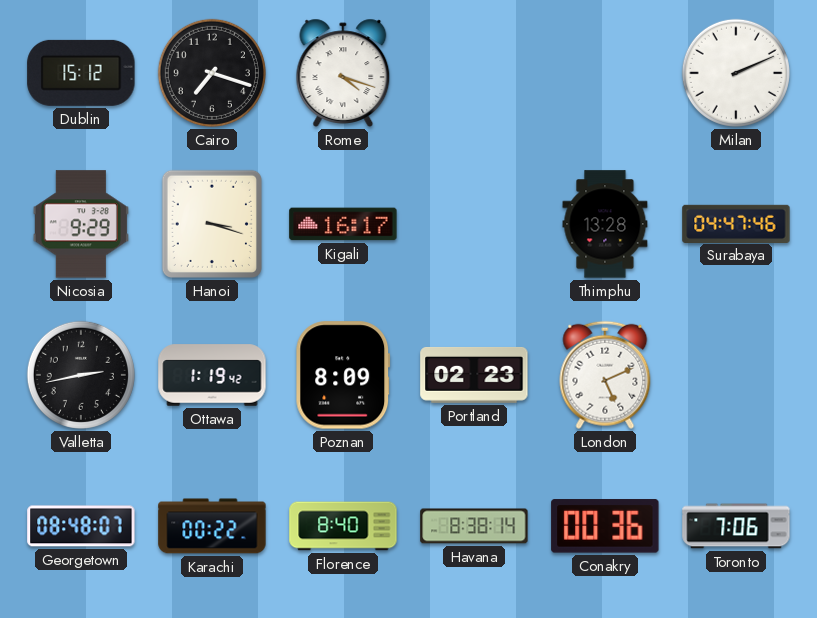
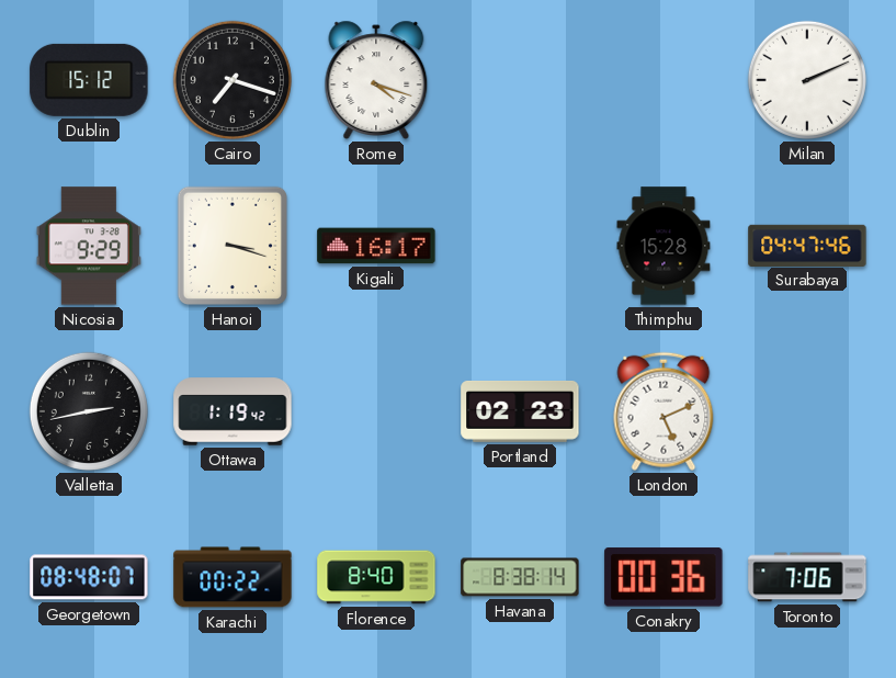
Thimphu: 13:28 -> 15:28 (664, 246)
Poznan: 8:09 -> none (343, 375)
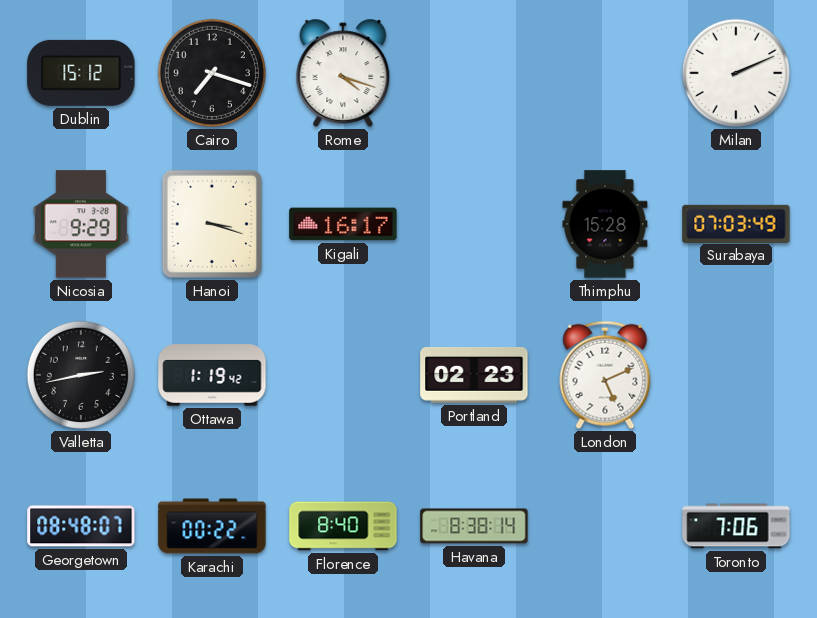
Surabaya: 04:47 -> 07:03 (736, 223)
Conakry: 00:36 -> none (664, 577)
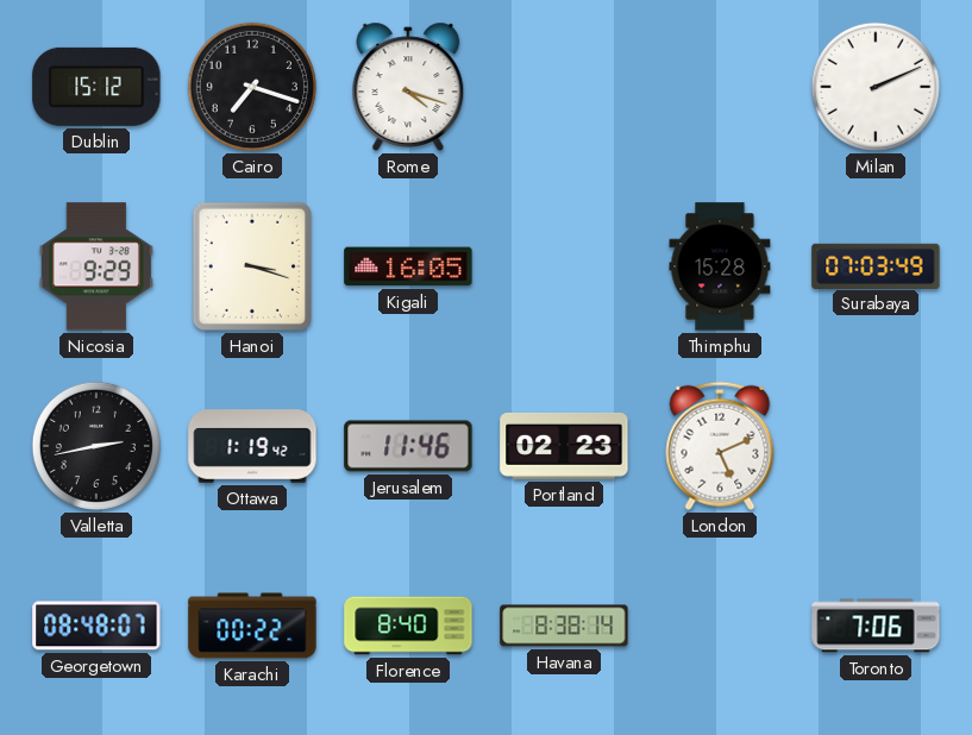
Kigali: 16:17 -> 16:05 (408, 266)
Jerusalem: none -> 11:46 (408, 446)
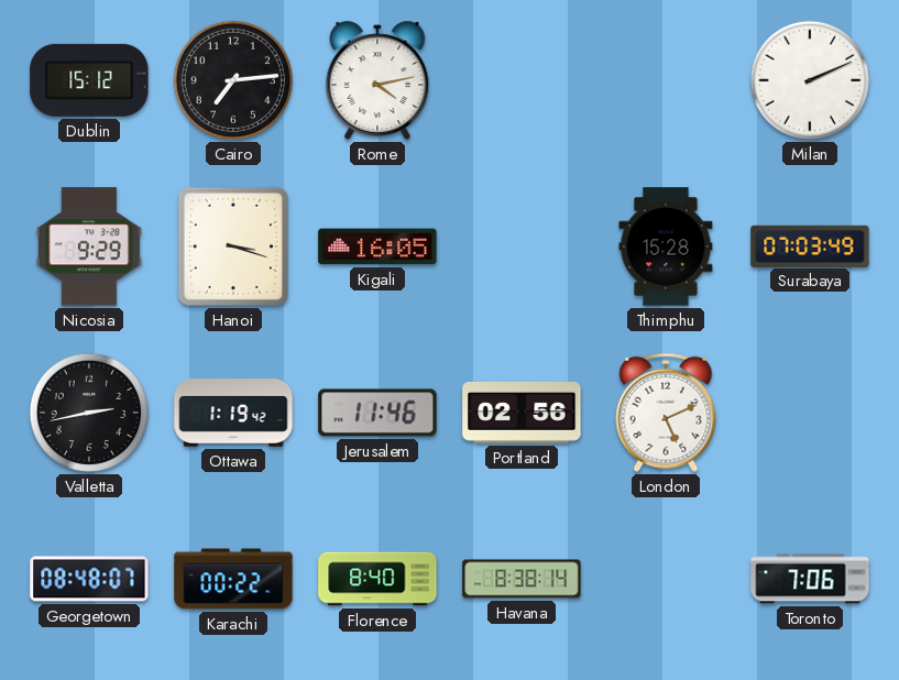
Cairo: 7:18 -> 7:14 (233, 80)
Rome: 4:18 -> 4:13 (377, 80)
Portland: 02:23 -> 02:56 (522, 413)
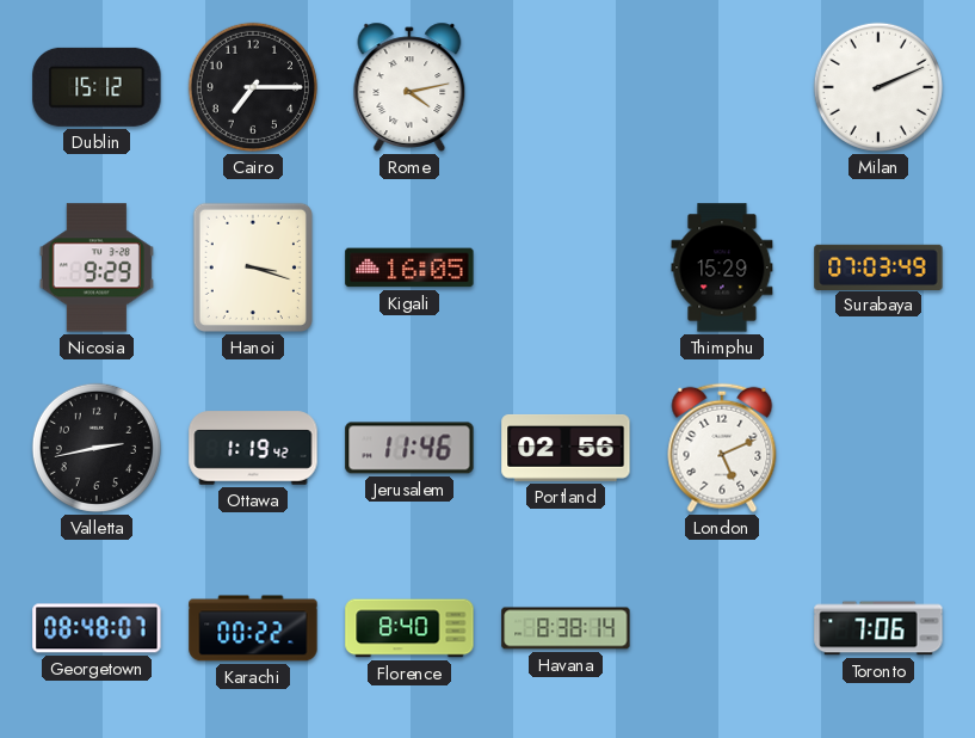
Cairo: 7:14 -> 7:15 (253, 87)
Thimphu: 15:28 -> 15:29 (722, 267)
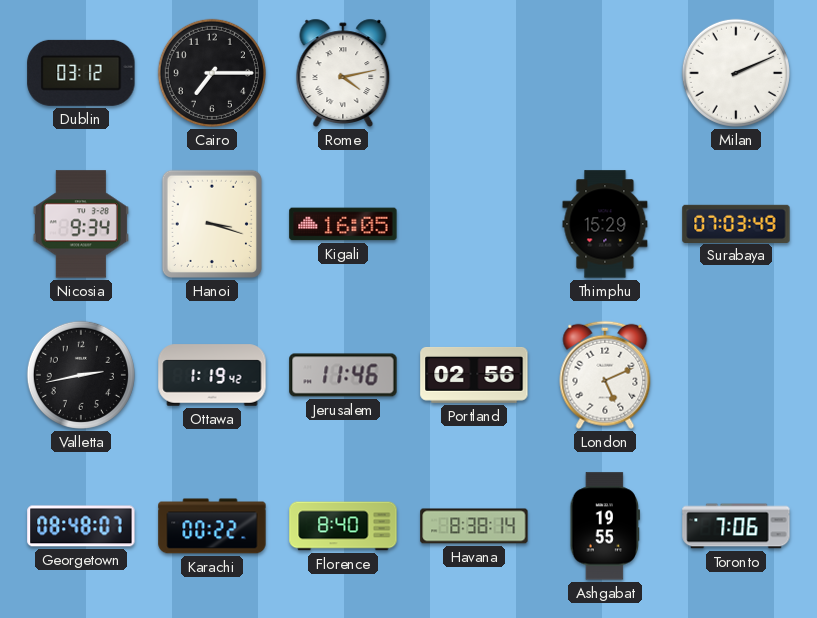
Dublin: 15:12 -> 03:12 (81, 73)
Nicosia: 9:29 -> 9:34 (81, 224)
Ashgabat: none -> 19:55 (605, 526)
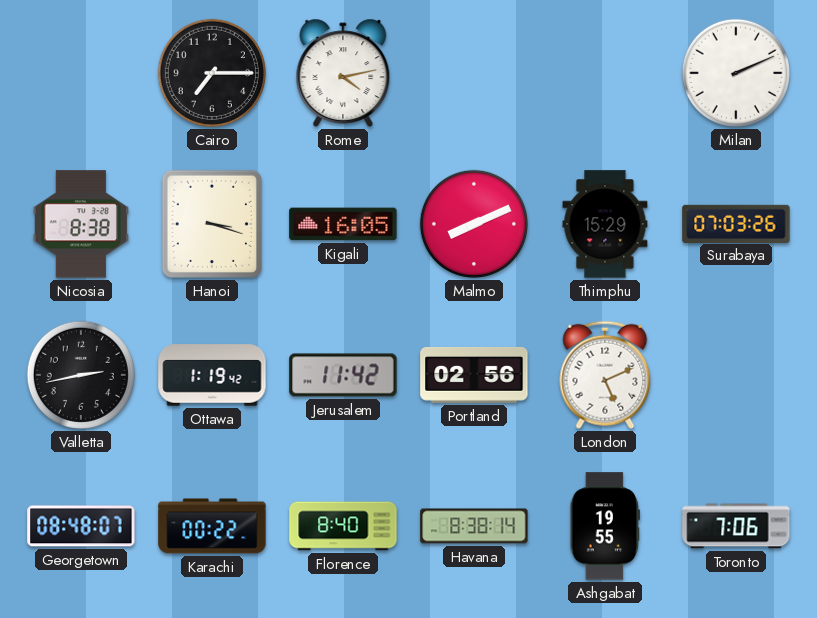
Dublin: 03:12 -> none (81, 73)
Nicosia: 9:34 -> 8:38 (81, 224)
Malmo: none -> 8:11 (474, 224)
Surabaya: 07:03:49 -> 07:03:26 (736, 223)
Jerusalem: 11:46 -> 11:42 (343, 375)
